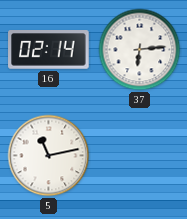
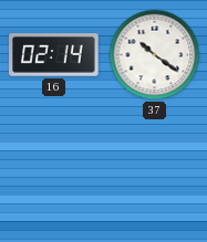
37: 6:14 -> 10:21 (155, 55)
5: 11:13 -> none (49, 156)
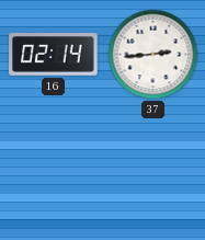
37: 10:21 -> 2:44 (153, 55)
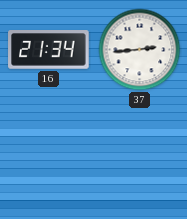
16: 02:14 -> 21:34 (49, 50)
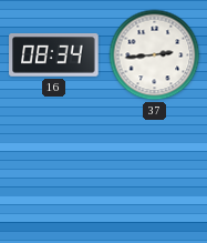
16: 21:34 -> 08:34 (54, 55)
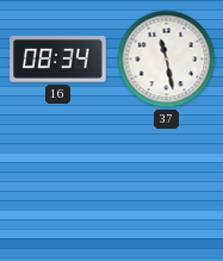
37: 2:44 -> 11:28 (167, 60)
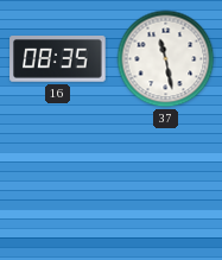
16: 08:34 -> 08:35 (58, 59)
